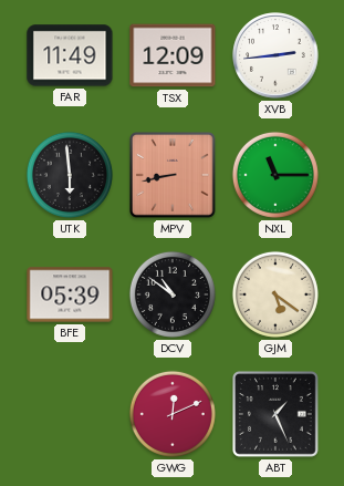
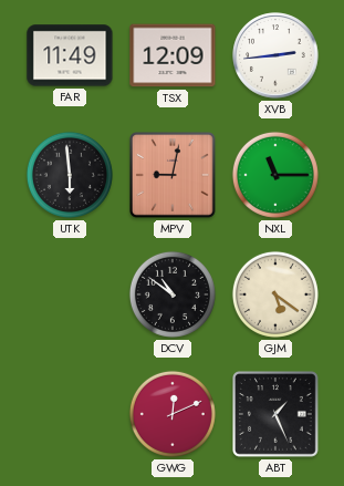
MPV: 8:43 -> 9:02 (174, 176)
BFE: 05:39 -> none (70, 294)
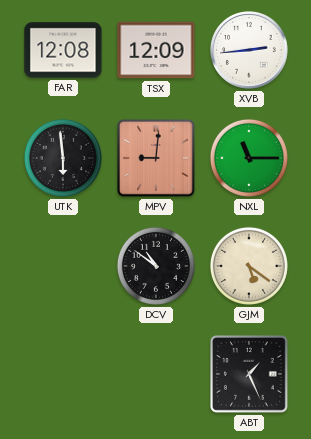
FAR: 11:49 -> 12:08 (63, 50)
MPV: 9:02 -> 9:01 (157, 159)
GWG: 12:11 -> none (173, 414)
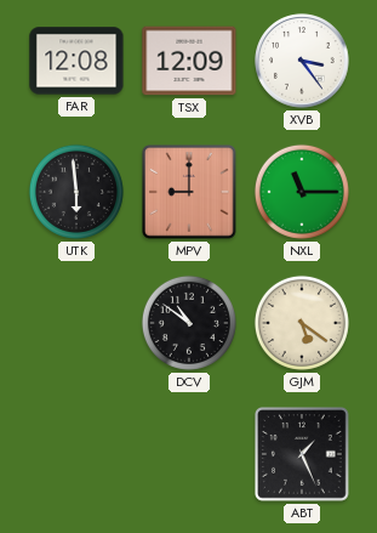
XVB: 2:44 -> 3:24 (302, 61)
MPV: 9:01 -> 9:00 (190, 193)
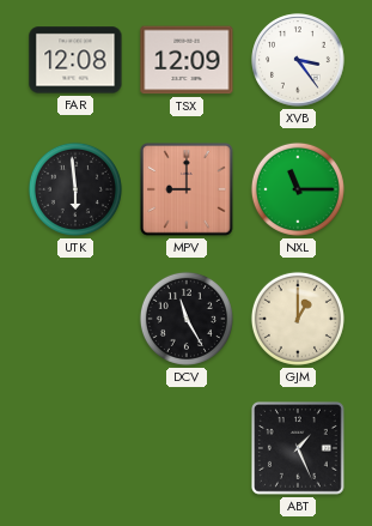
DCV: 10:51 -> 11:25 (187, 319)
GJM: 5:21 -> 1:00 (298, 319)
